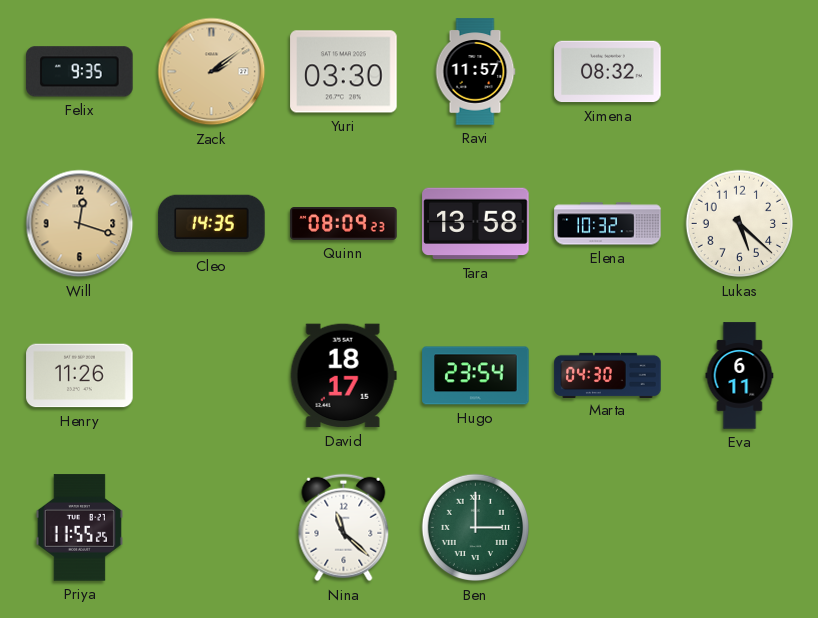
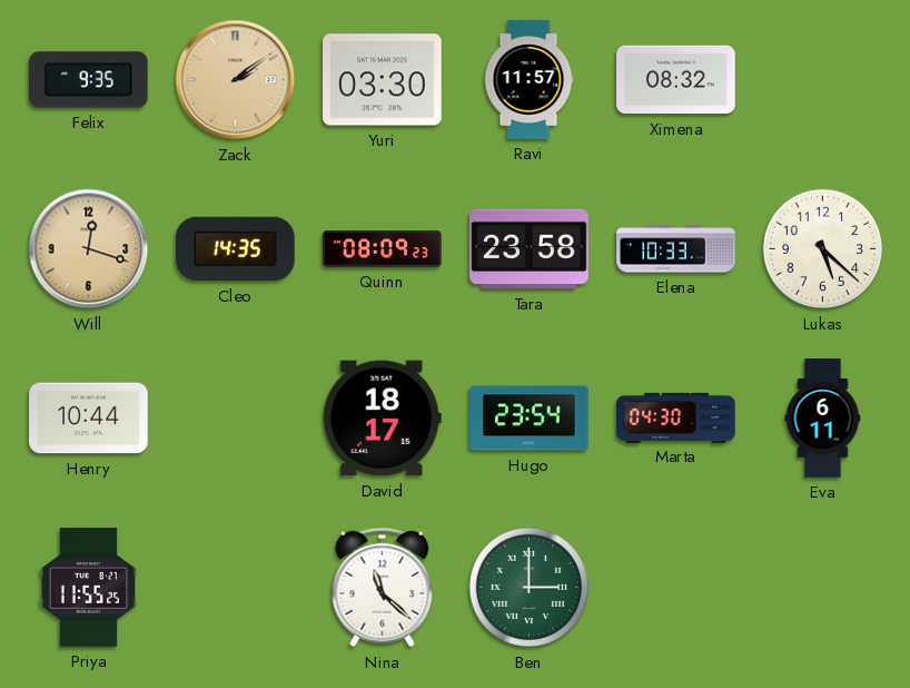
Tara: 13:58 -> 23:58 (530, 249)
Elena: 10:32 -> 10:33 (676, 249)
Henry: 11:26 -> 10:44 (89, 419)
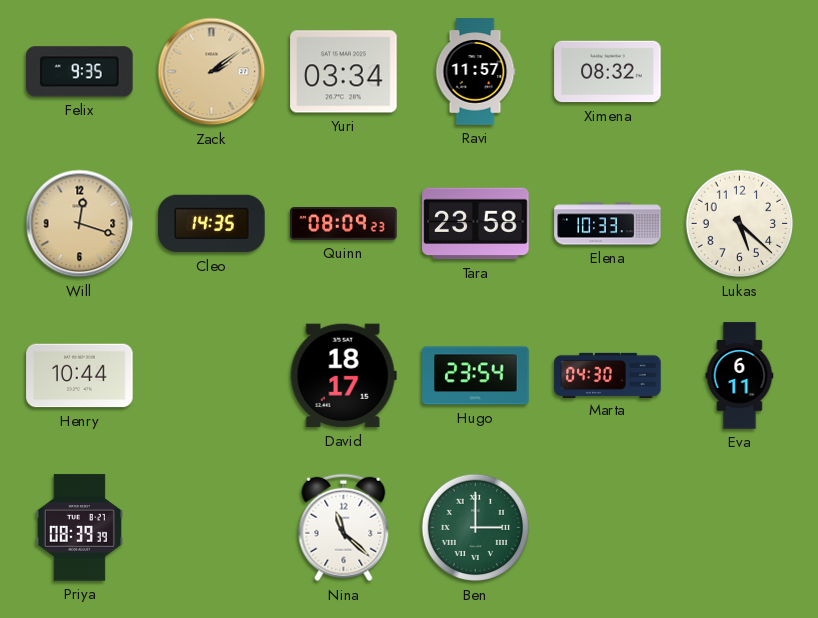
Yuri: 03:30 -> 03:34 (344, 72)
Priya: 11:55 -> 08:39 (79, 528)
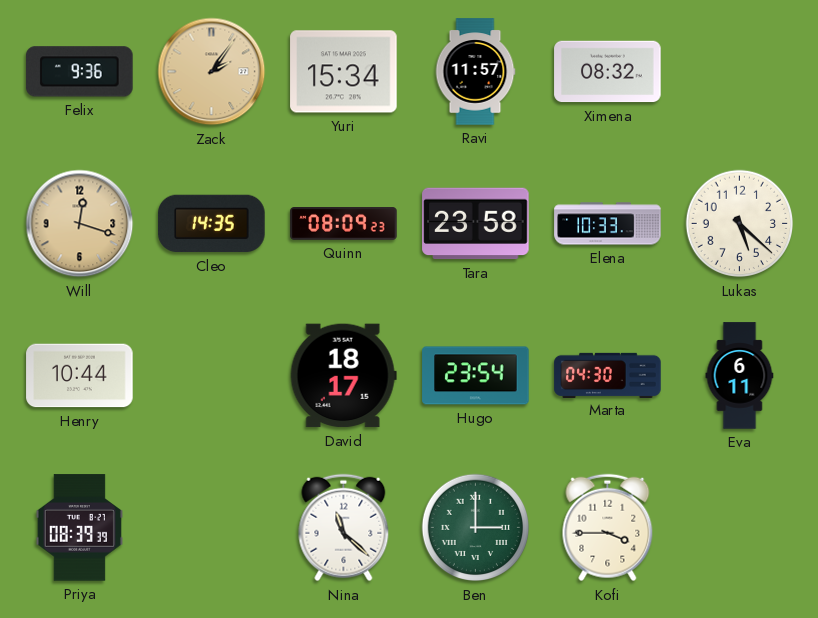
Felix: 9:35 -> 9:36 (80, 72)
Zack: 2:09 -> 2:06 (212, 72)
Yuri: 03:34 -> 15:34 (344, 72)
Kofi: none -> 3:45 (608, 528)
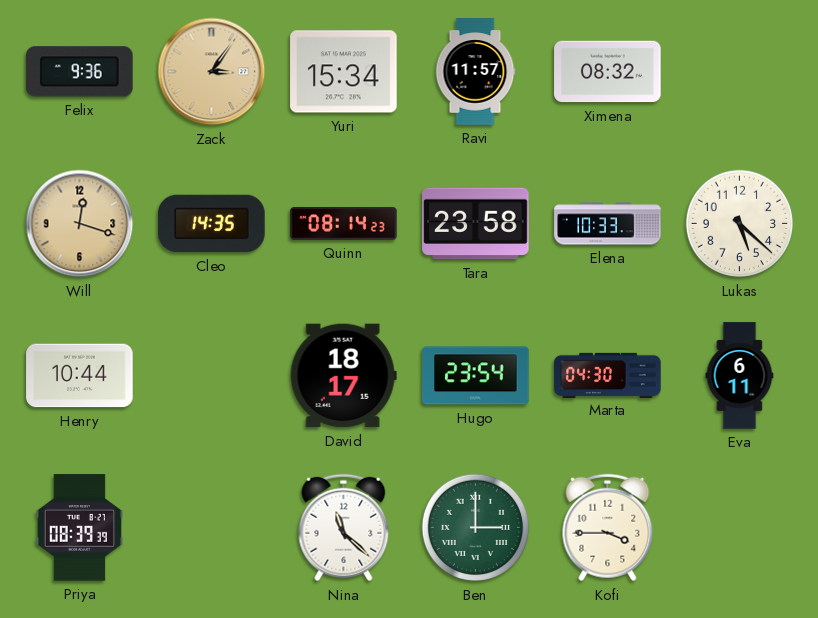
Zack: 2:06 -> 3:06 (212, 72)
Quinn: 08:09 -> 08:14 (344, 224)
